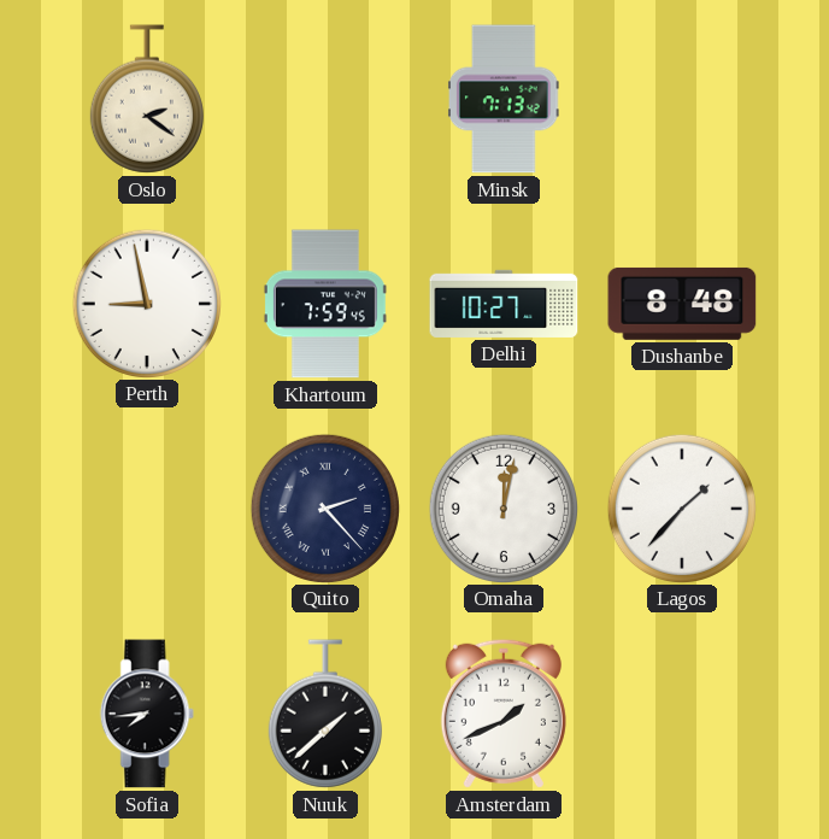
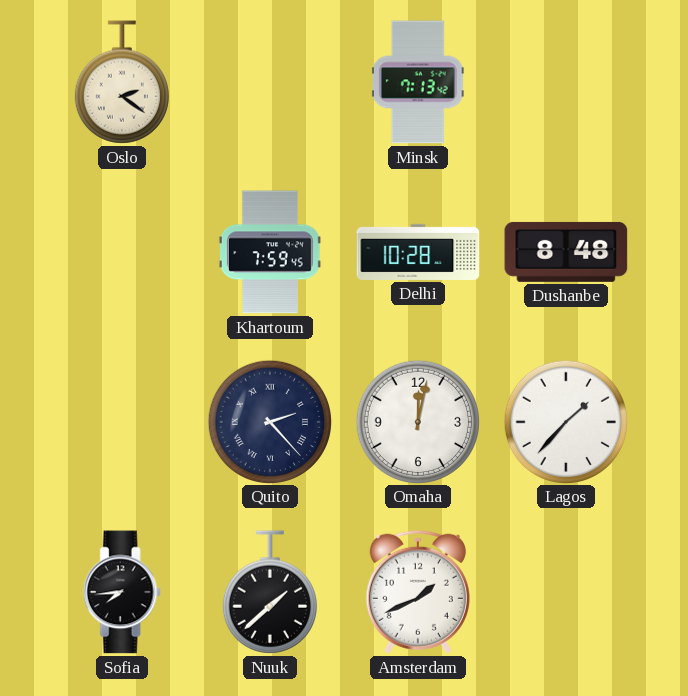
Perth: 8:58 -> none (146, 303)
Delhi: 10:27 -> 10:28 (418, 252)
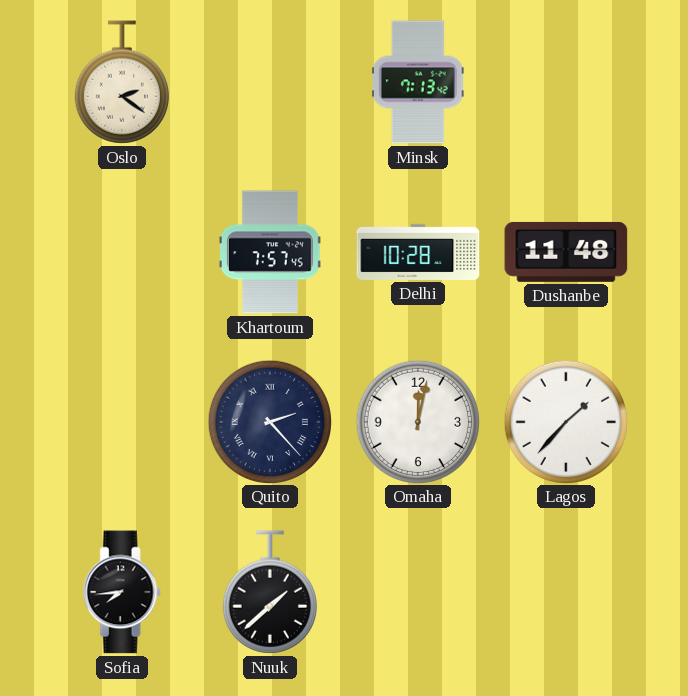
Khartoum: 7:59 -> 7:57 (270, 252)
Dushanbe: 8:48 -> 11:48 (566, 252)
Amsterdam: 1:41 -> none (418, 592)
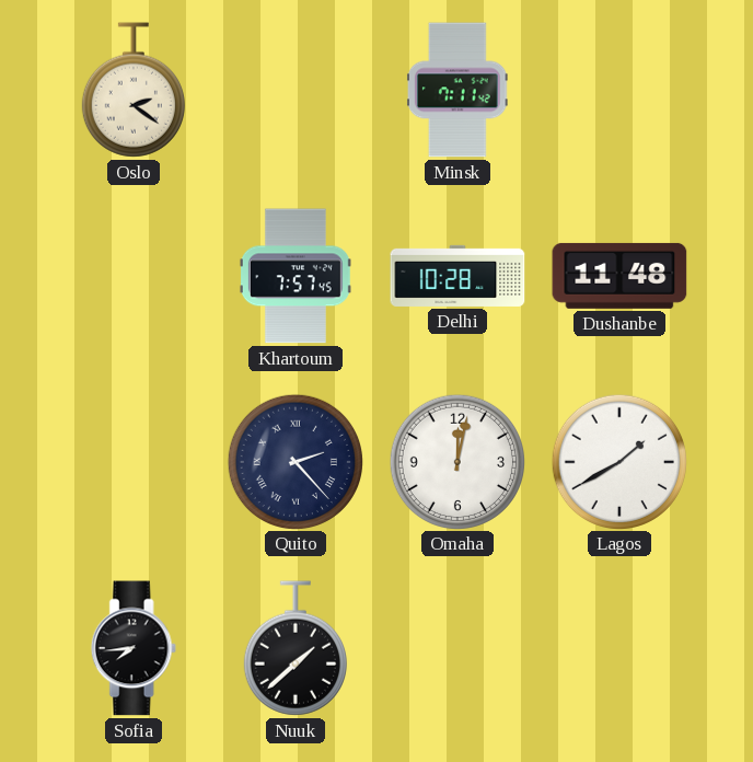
Minsk: 7:13 -> 7:11 (457, 90)
Lagos: 1:37 -> 1:40 (618, 461)
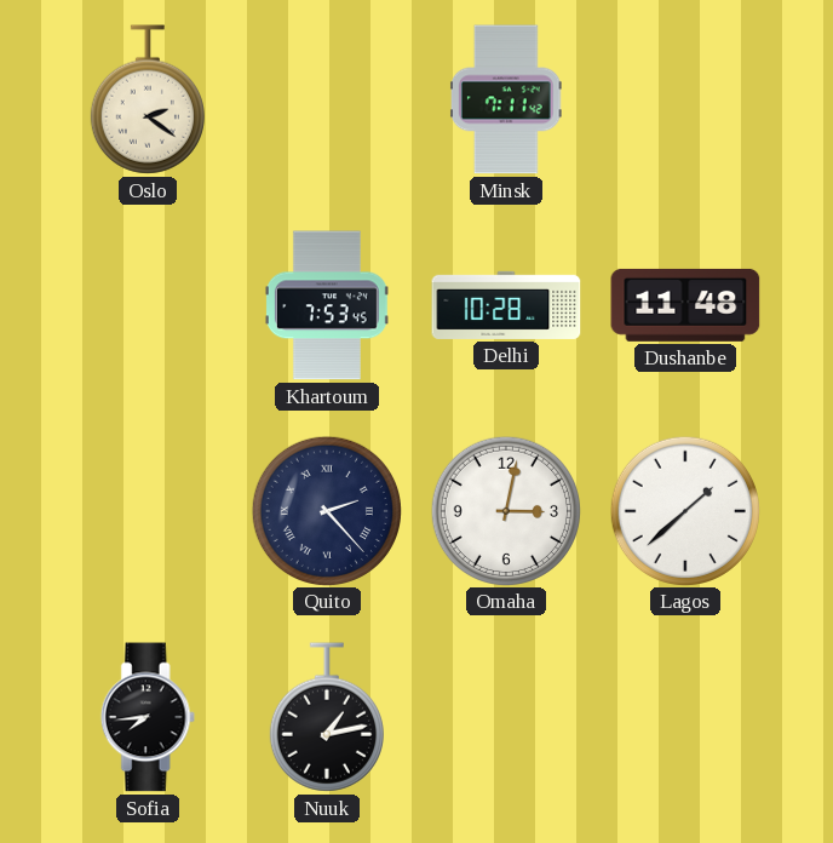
Khartoum: 7:57 -> 7:53 (327, 305)
Omaha: 12:02 -> 3:02 (505, 510)
Lagos: 1:40 -> 1:38 (684, 510)
Nuuk: 1:38 -> 1:13 (327, 717)
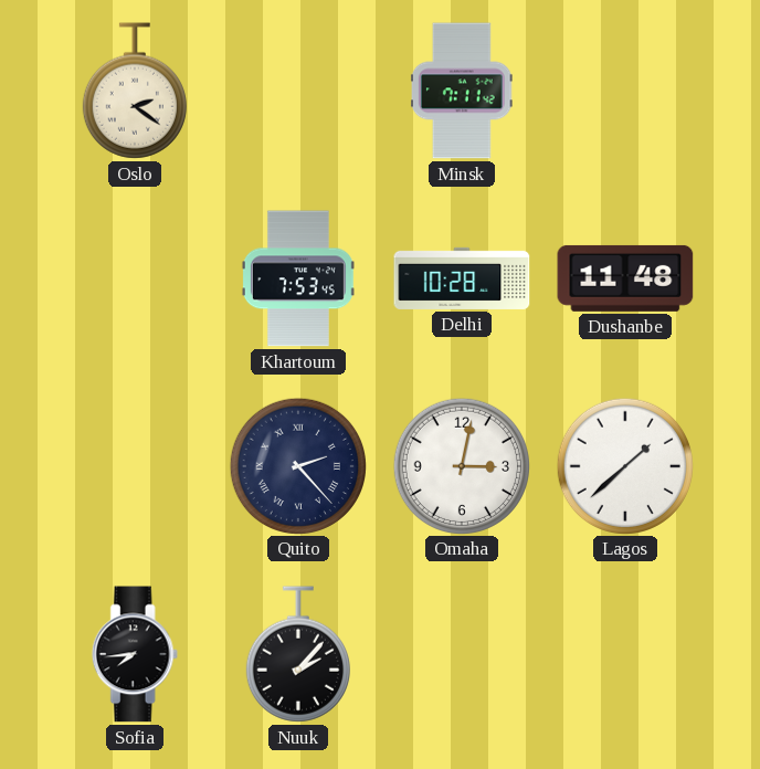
Nuuk: 1:13 -> 2:07 (298, 654)
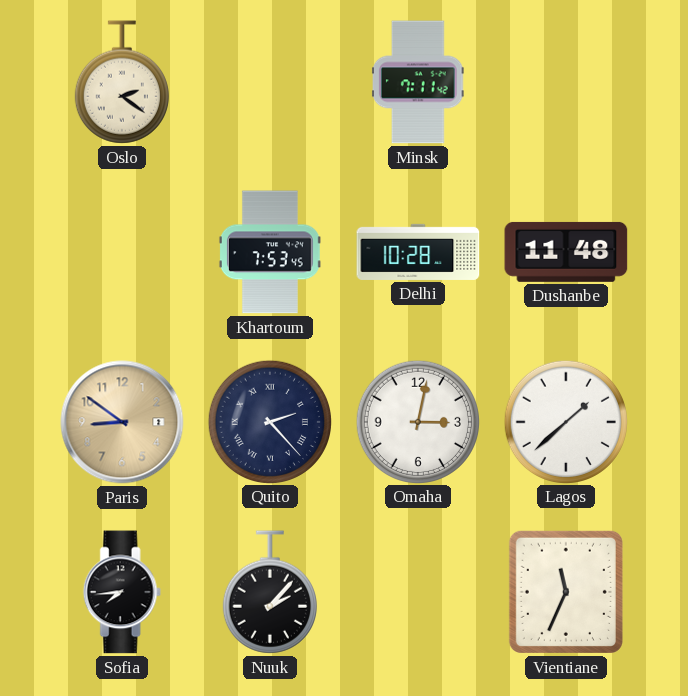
Paris: none -> 8:51 (122, 422)
Vientiane: none -> 11:34 (566, 592)
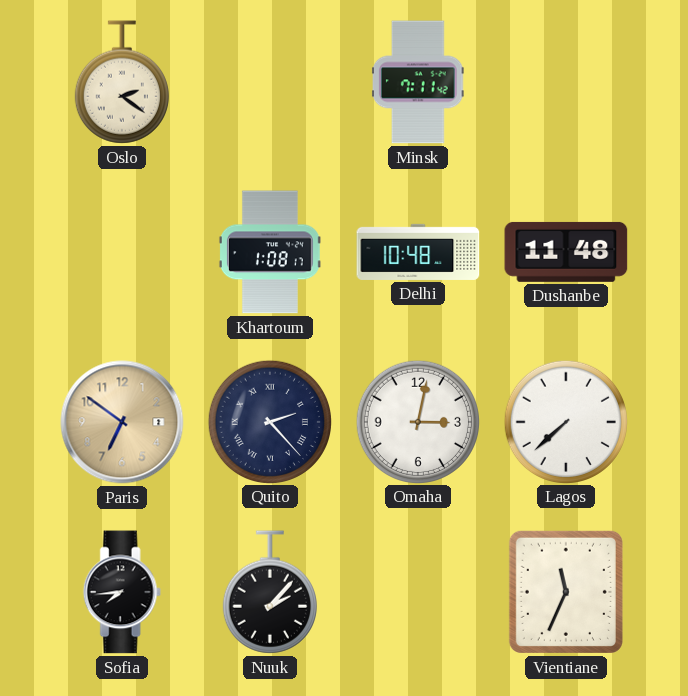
Khartoum: 7:53 -> 1:08 (270, 252)
Delhi: 10:28 -> 10:48 (418, 252)
Paris: 8:51 -> 6:51 (122, 422)
Lagos: 1:38 -> 7:38 (565, 421)
